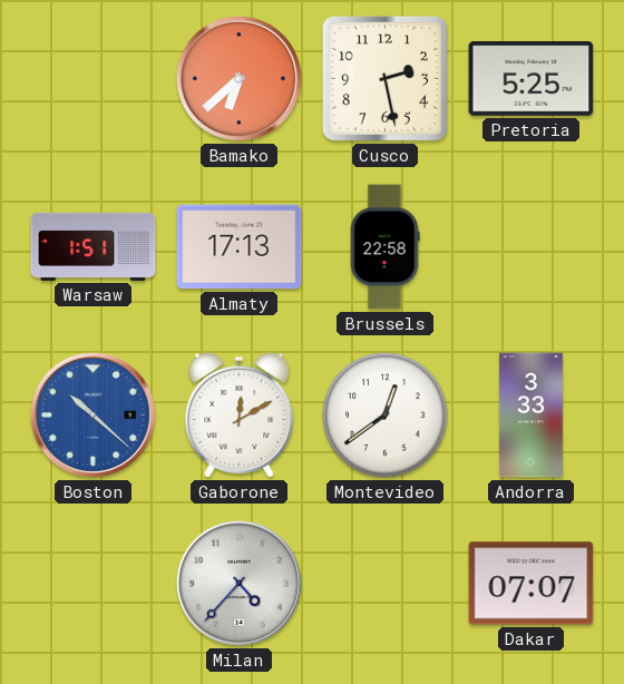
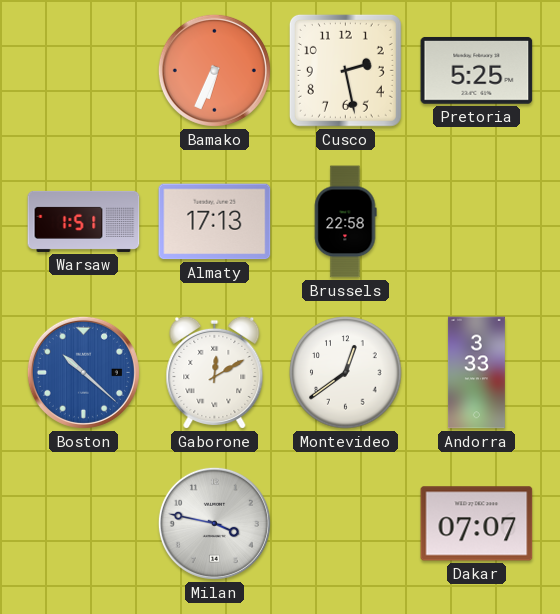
Bamako: 6:38 -> 6:34 (214, 70)
Milan: 4:37 -> 3:47 (214, 523)
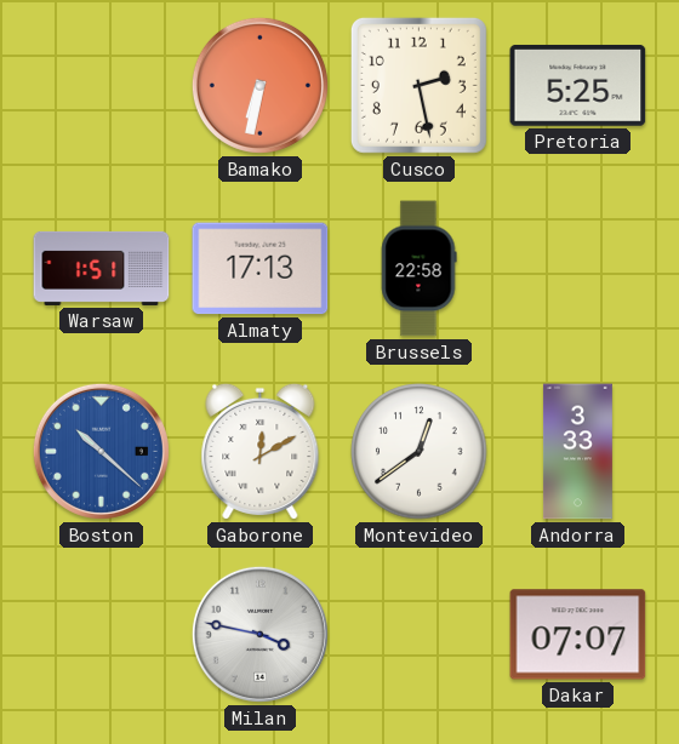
Bamako: 6:34 -> 6:32 (259, 85)
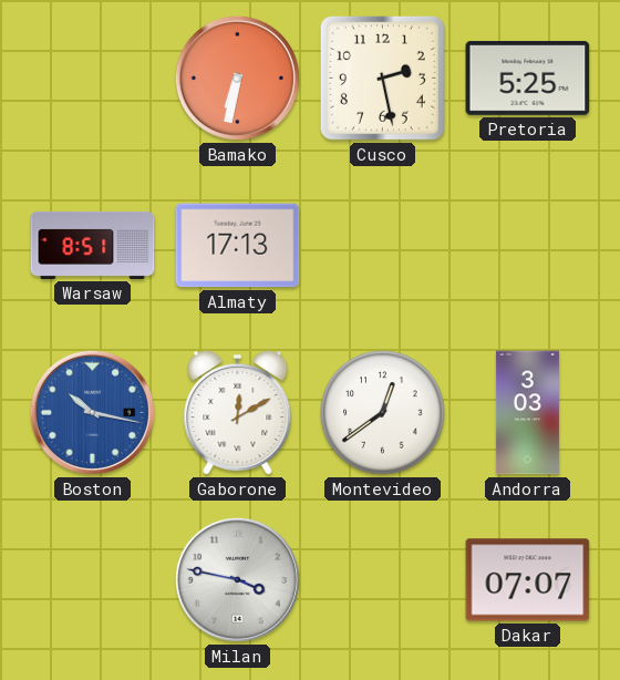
Warsaw: 1:51 -> 8:51 (93, 245)
Brussels: 22:58 -> none (418, 269)
Boston: 10:22 -> 10:17 (92, 412)
Andorra: 3:33 -> 3:03 (527, 413)
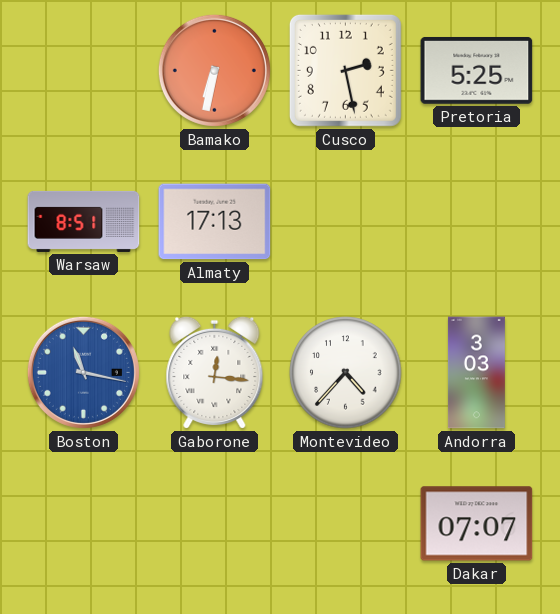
Boston: 10:17 -> 11:17 (83, 372)
Gaborone: 12:10 -> 12:16 (215, 372)
Montevideo: 12:39 -> 4:37 (346, 373)
Milan: 3:47 -> none (237, 579)
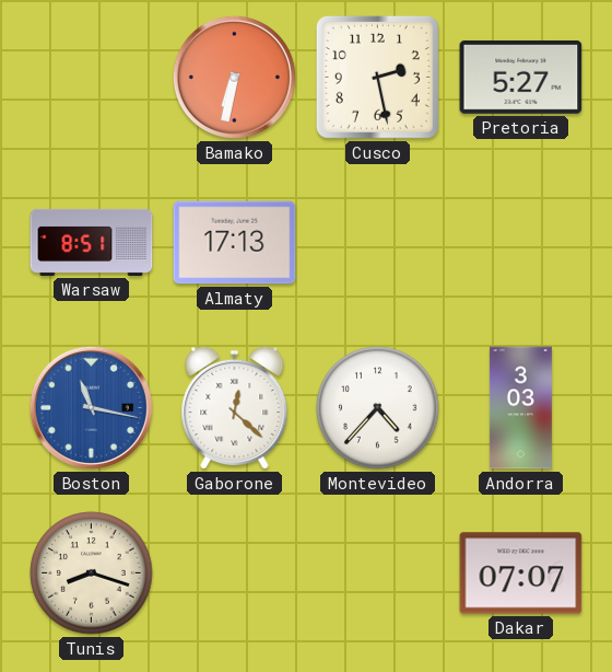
Pretoria: 5:25 -> 5:27 (521, 77)
Gaborone: 12:16 -> 12:22 (235, 407)
Tunis: none -> 8:18 (92, 573)
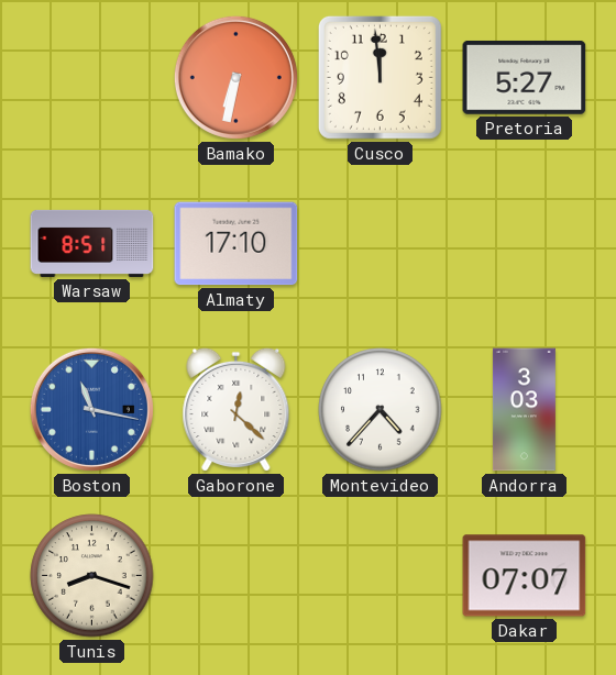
Cusco: 2:28 -> 11:59 (380, 77)
Almaty: 17:13 -> 17:10 (237, 244)
